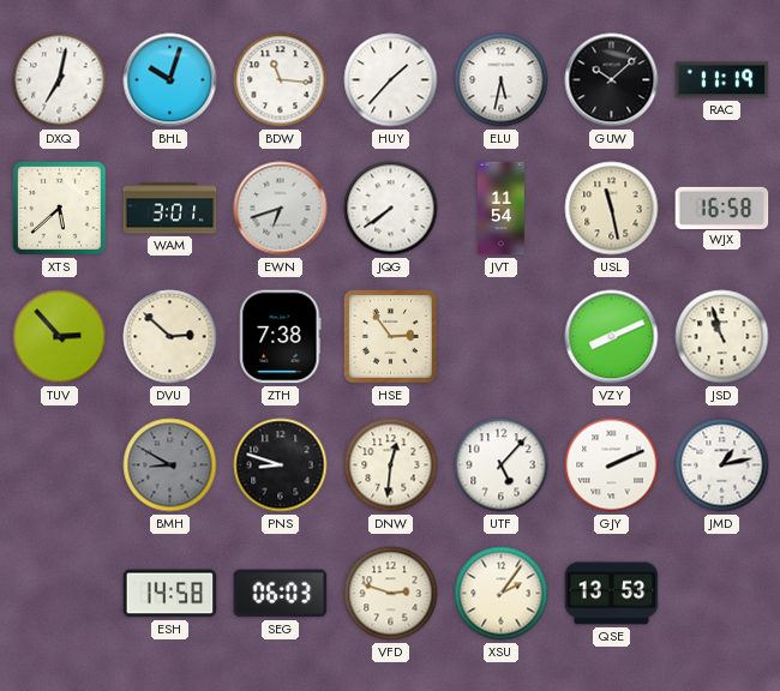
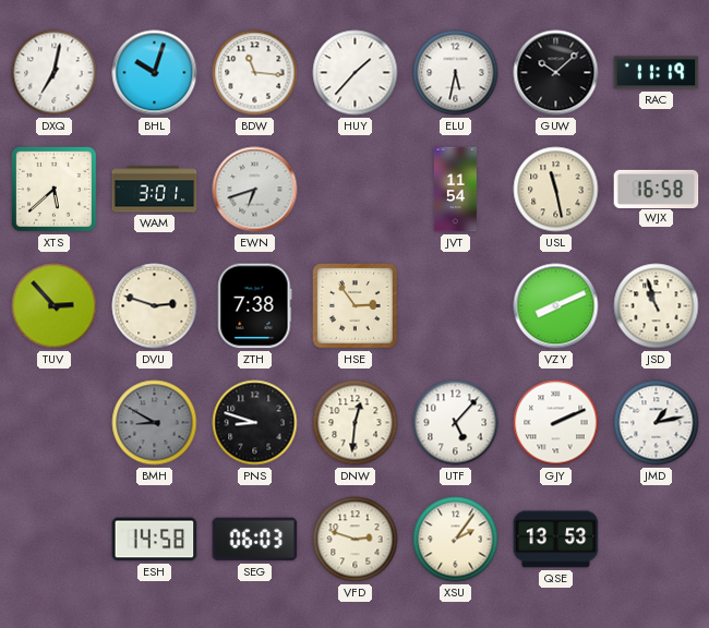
JQG: 7:39 -> none (391, 209)
DVU: 2:52 -> 2:48 (155, 306)
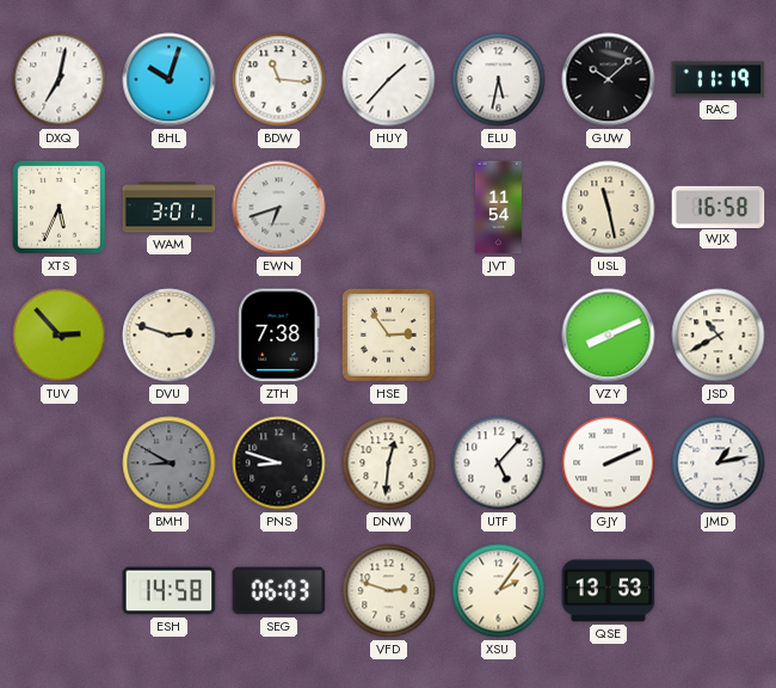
XTS: 5:38 -> 5:34 (60, 208)
JSD: 10:57 -> 10:40 (719, 336)
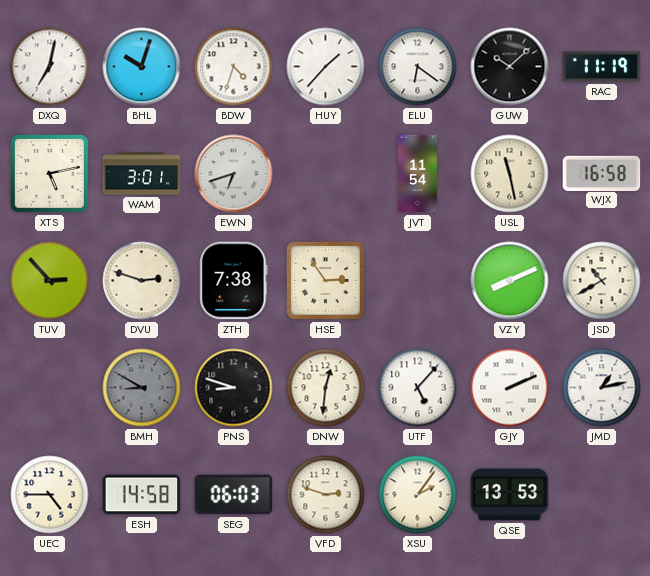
BDW: 11:16 -> 4:33 (234, 67)
ELU: 5:32 -> 6:21 (418, 67)
XTS: 5:34 -> 5:13 (50, 174)
UEC: none -> 4:45 (50, 495)
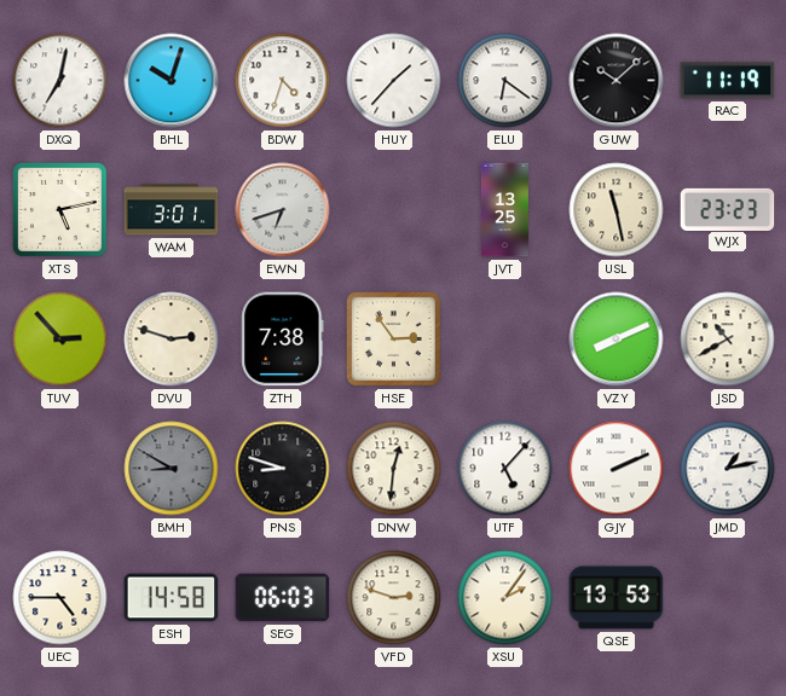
JVT: 11:54 -> 13:25 (504, 210)
WJX: 16:58 -> 23:23 (728, 209)
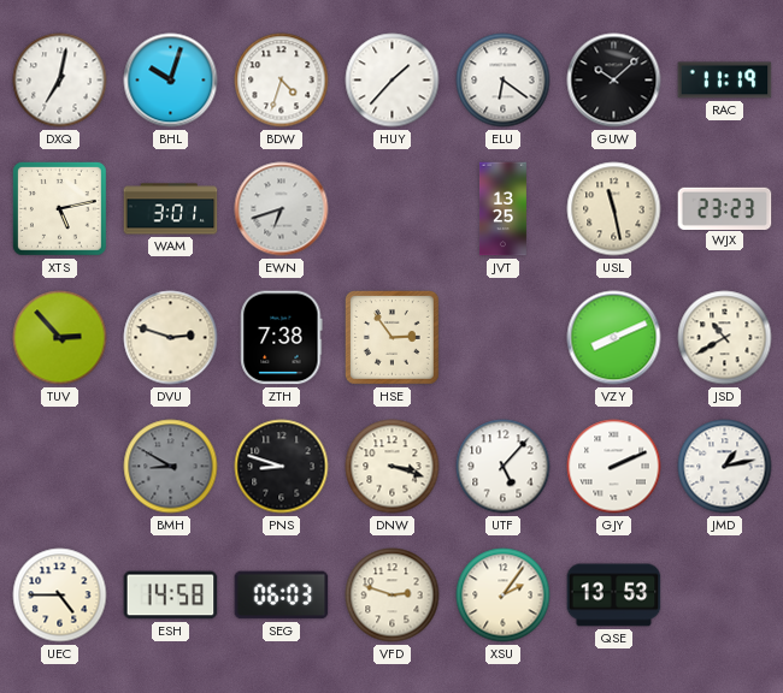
DNW: 12:31 -> 3:18 (393, 467)
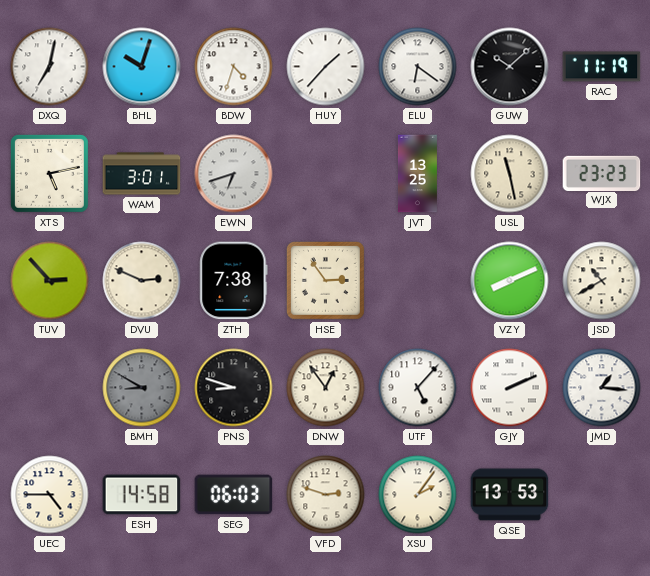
DVU: 2:48 -> 2:49 (142, 281)
DNW: 3:18 -> 12:54 (326, 388)
JMD: 1:13 -> 1:16 (602, 388)
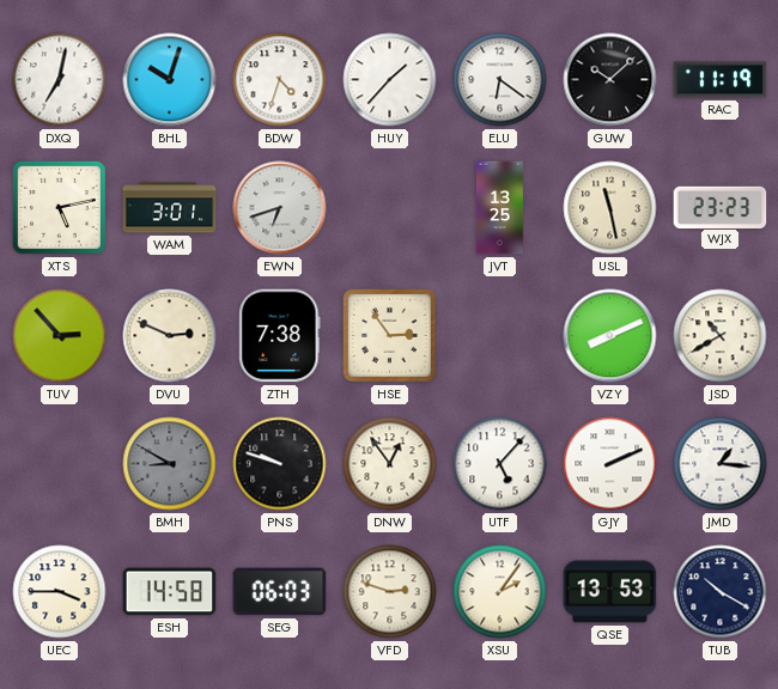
PNS: 8:48 -> 9:48 (280, 464)
UEC: 4:45 -> 3:45 (60, 592)
TUB: none -> 10:20 (721, 592)
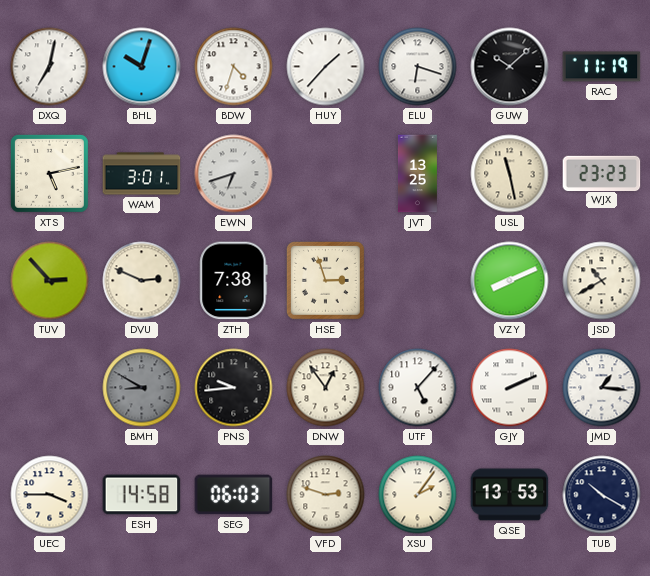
ELU: 6:21 -> 6:18 (418, 67)
HSE: 2:54 -> 2:57 (326, 281)
PNS: 9:48 -> 9:44 (234, 388)
